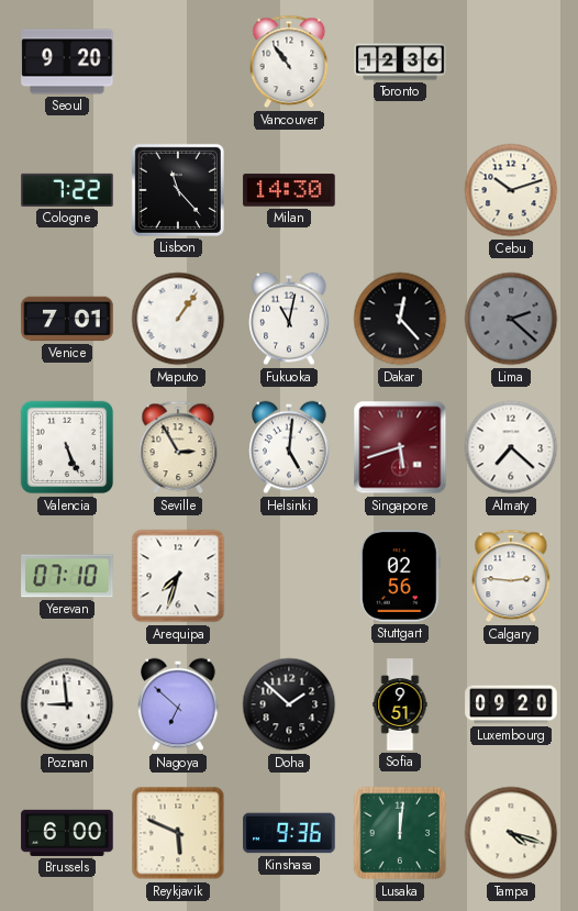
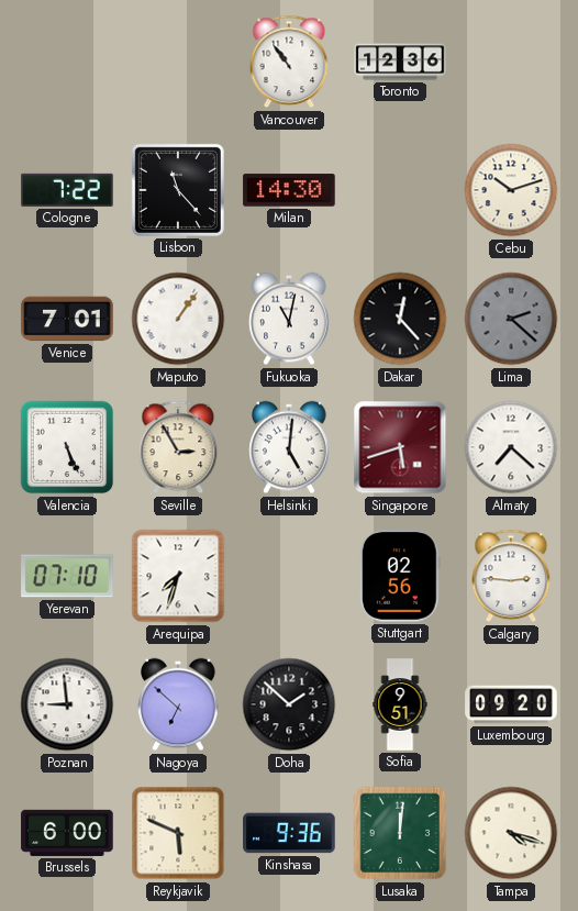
Seoul: 9:20 -> none (67, 62)
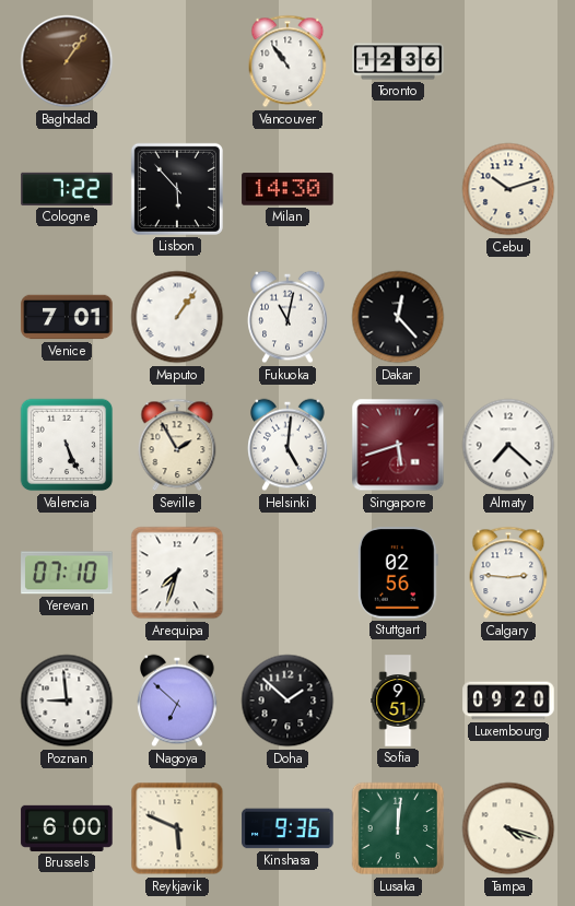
Baghdad: none -> 1:06 (67, 61)
Lisbon: 11:23 -> 5:53 (177, 189)
Lima: 2:22 -> none (511, 319)
Seville: 2:55 -> 1:55 (177, 445)
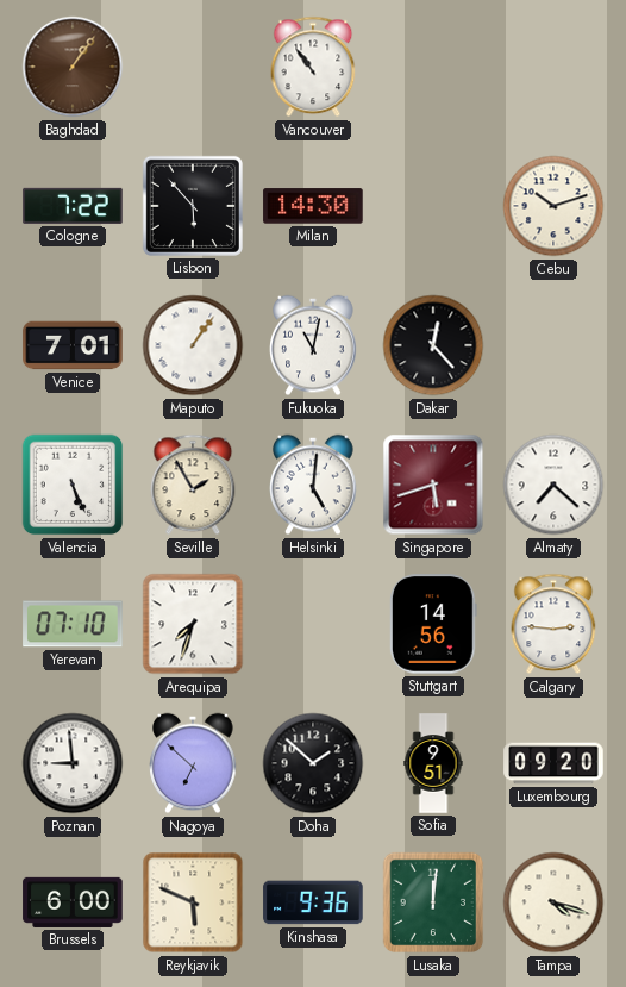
Toronto: 12:36 -> none (398, 61)
Stuttgart: 02:56 -> 14:56 (433, 624)
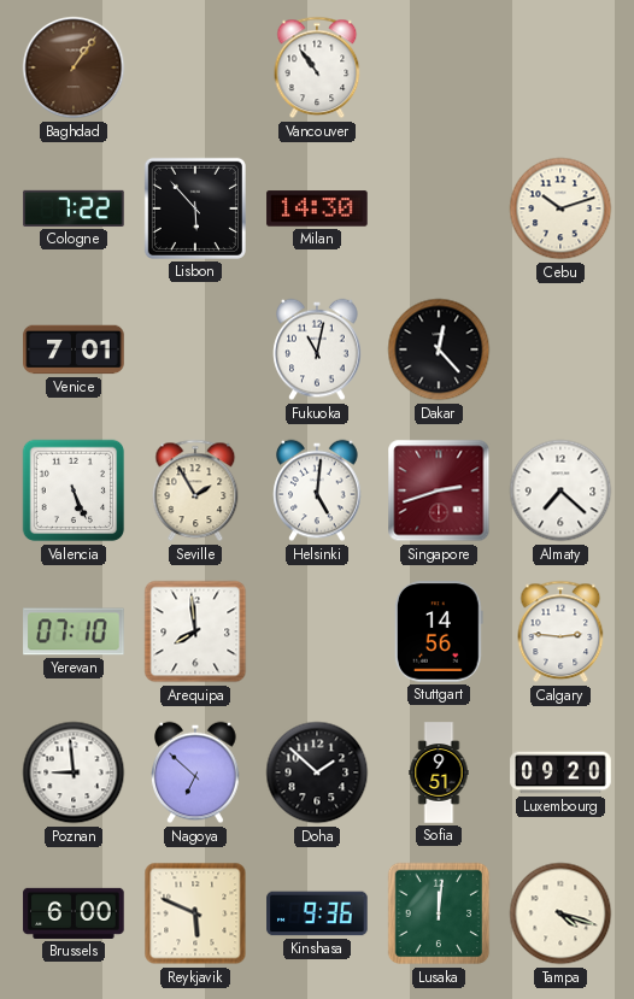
Maputo: 1:06 -> none (193, 345)
Singapore: 5:42 -> 2:42 (439, 490)
Arequipa: 7:33 -> 7:59 (195, 631)
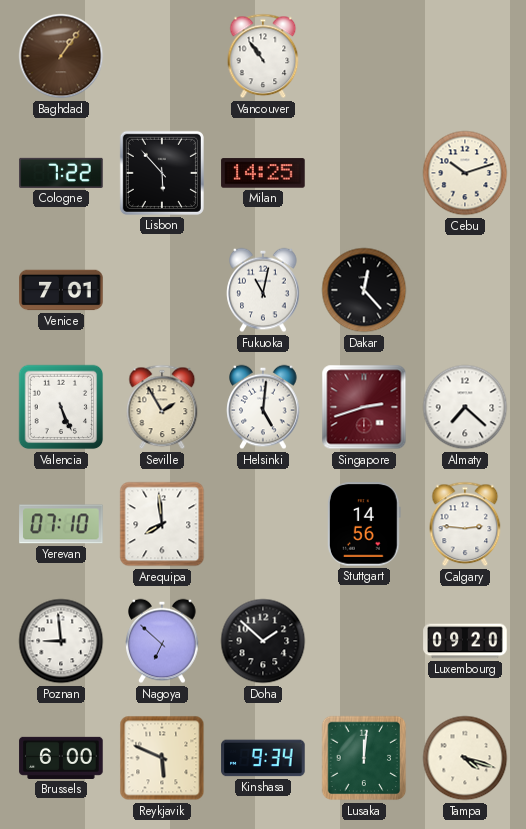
Milan: 14:30 -> 14:25 (263, 173)
Sofia: 9:51 -> none (439, 772)
Kinshasa: 9:36 -> 9:34 (263, 758)
